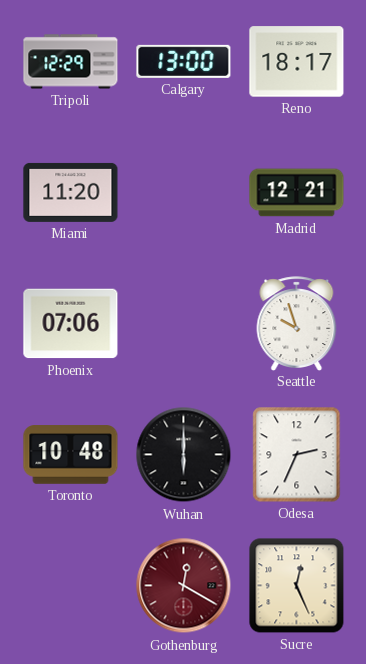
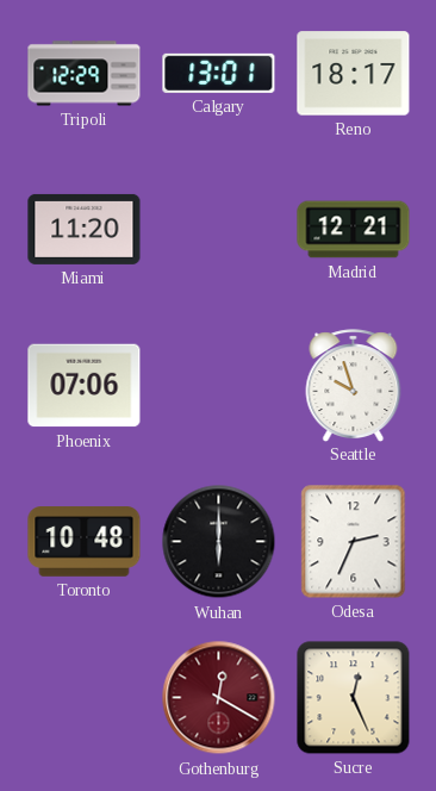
Calgary: 13:00 -> 13:01 (219, 73)
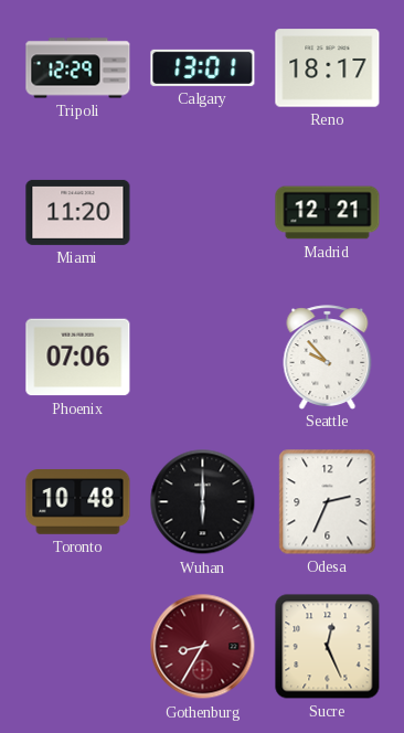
Seattle: 9:57 -> 9:53 (328, 357)
Gothenburg: 12:20 -> 8:35 (203, 647)
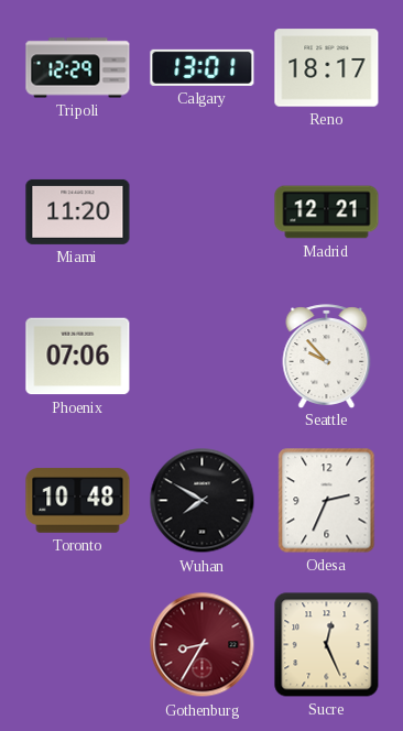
Wuhan: 6:00 -> 7:50 (203, 501)
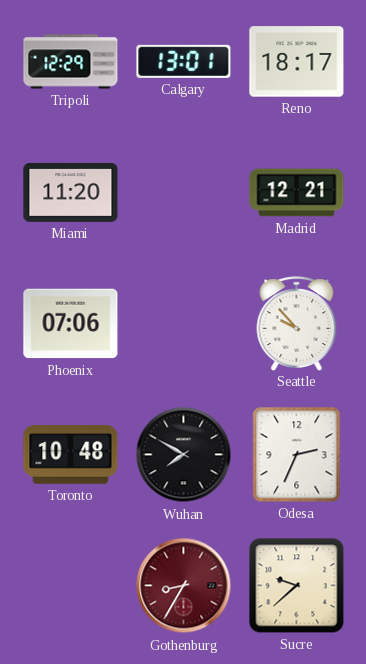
Sucre: 12:26 -> 9:38 (297, 586)
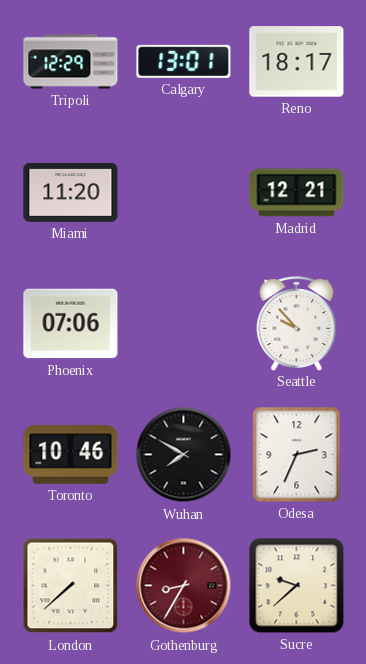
Toronto: 10:48 -> 10:46 (71, 455)
London: none -> 7:38 (71, 586)
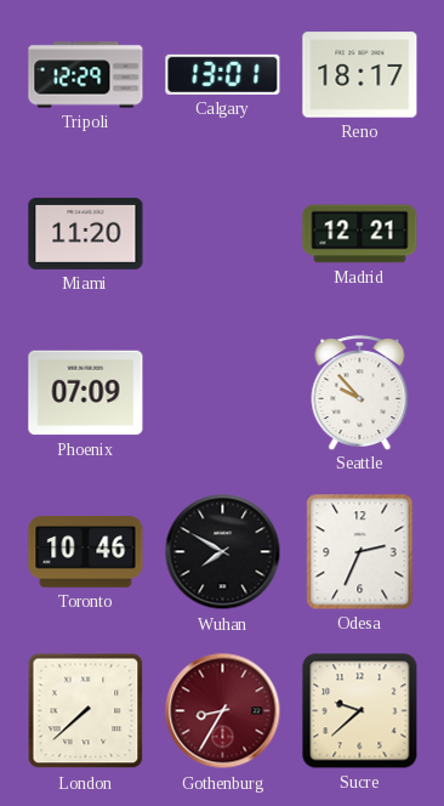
Phoenix: 07:06 -> 07:09 (86, 393)
